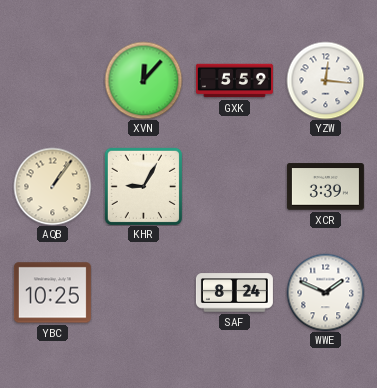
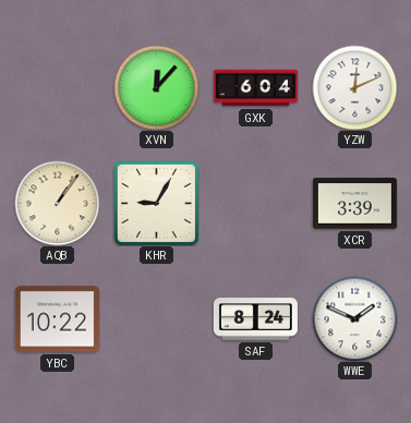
GXK: 5:59 -> 6:04 (255, 88)
YZW: 12:16 -> 12:11 (354, 87)
YBC: 10:25 -> 10:22 (57, 319)
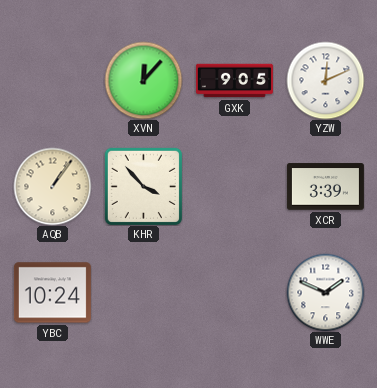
GXK: 6:04 -> 9:05 (234, 81)
KHR: 9:05 -> 3:53 (143, 186)
YBC: 10:22 -> 10:24 (52, 293)
SAF: 8:24 -> none (255, 319)
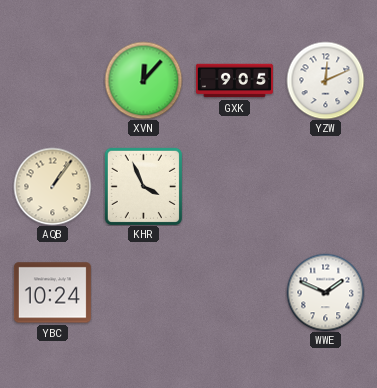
KHR: 3:53 -> 3:56 (143, 186)
XCR: 3:39 -> none (325, 187)
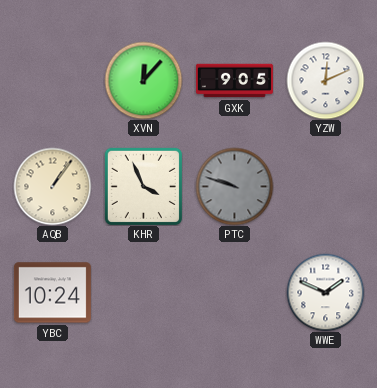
PTC: none -> 9:48 (234, 186)
